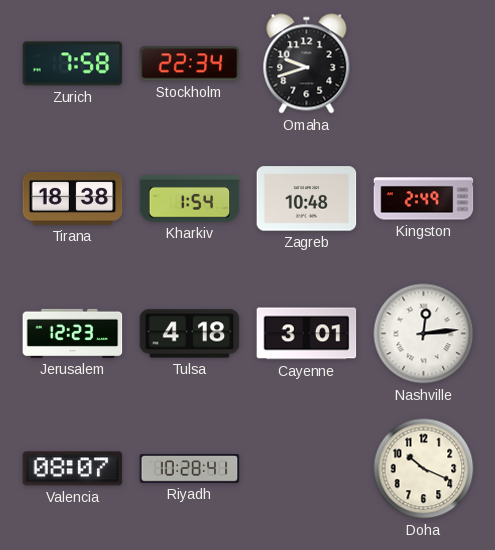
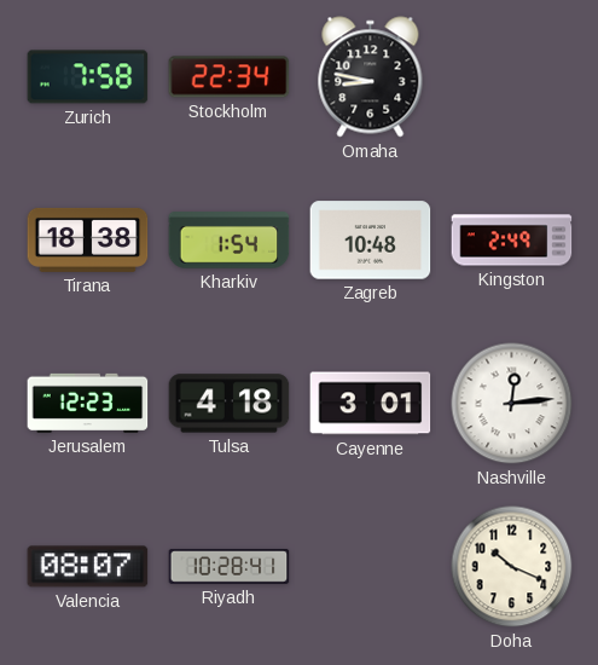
Omaha: 9:42 -> 8:47 (371, 77)
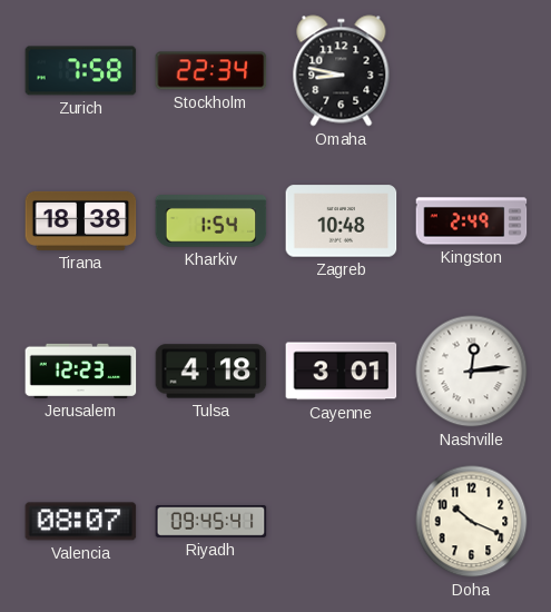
Riyadh: 10:28 -> 09:45 (211, 522)
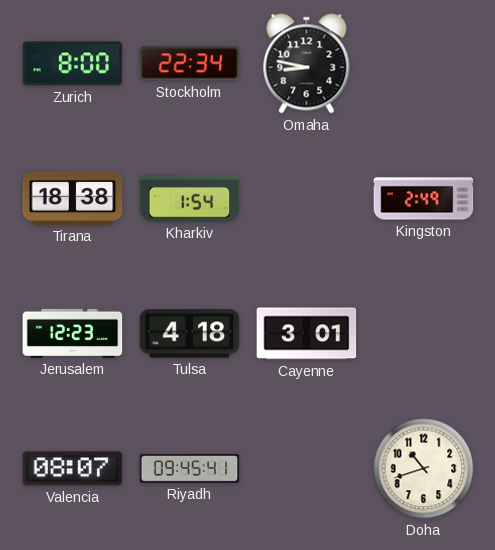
Zurich: 7:58 -> 8:00 (73, 64)
Zagreb: 10:48 -> none (342, 221)
Nashville: 12:14 -> none (472, 372)
Doha: 10:19 -> 10:42 (424, 469)
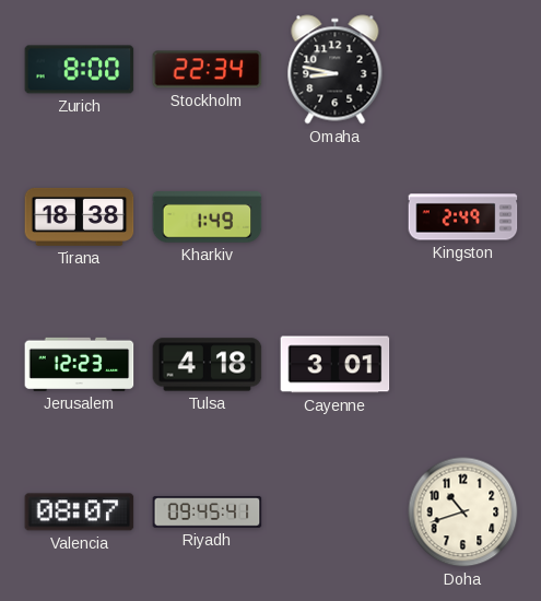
Kharkiv: 1:54 -> 1:49 (208, 217)
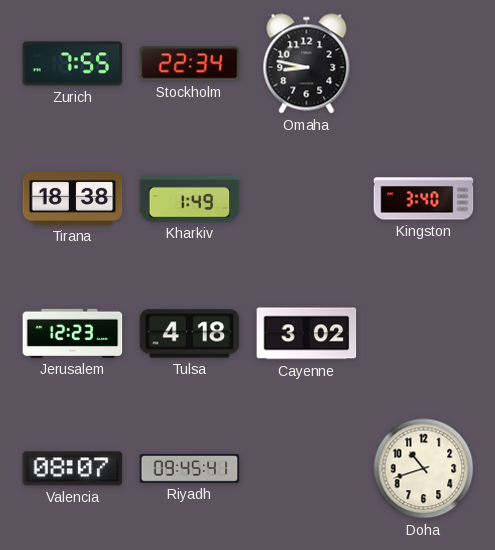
Zurich: 8:00 -> 7:55 (73, 64)
Kingston: 2:49 -> 3:40 (424, 199)
Cayenne: 3:01 -> 3:02 (307, 334)
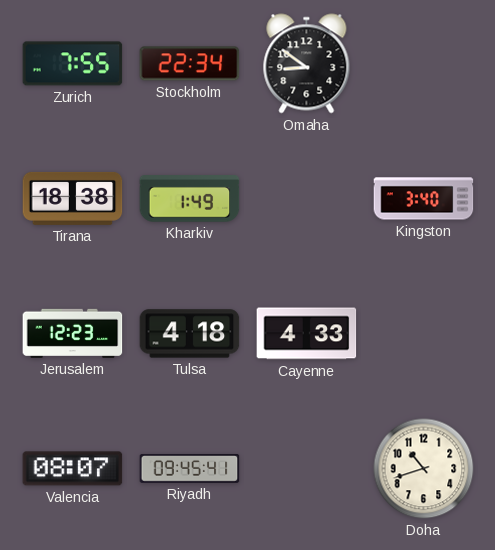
Omaha: 8:47 -> 8:51 (307, 64)
Cayenne: 3:02 -> 4:33 (307, 334)
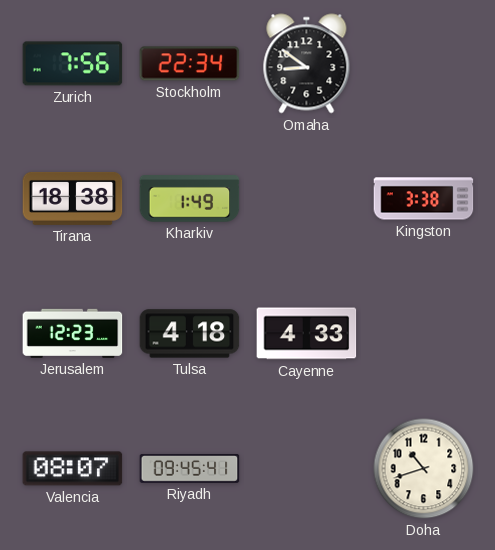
Zurich: 7:55 -> 7:56 (73, 64)
Kingston: 3:40 -> 3:38 (424, 199)
